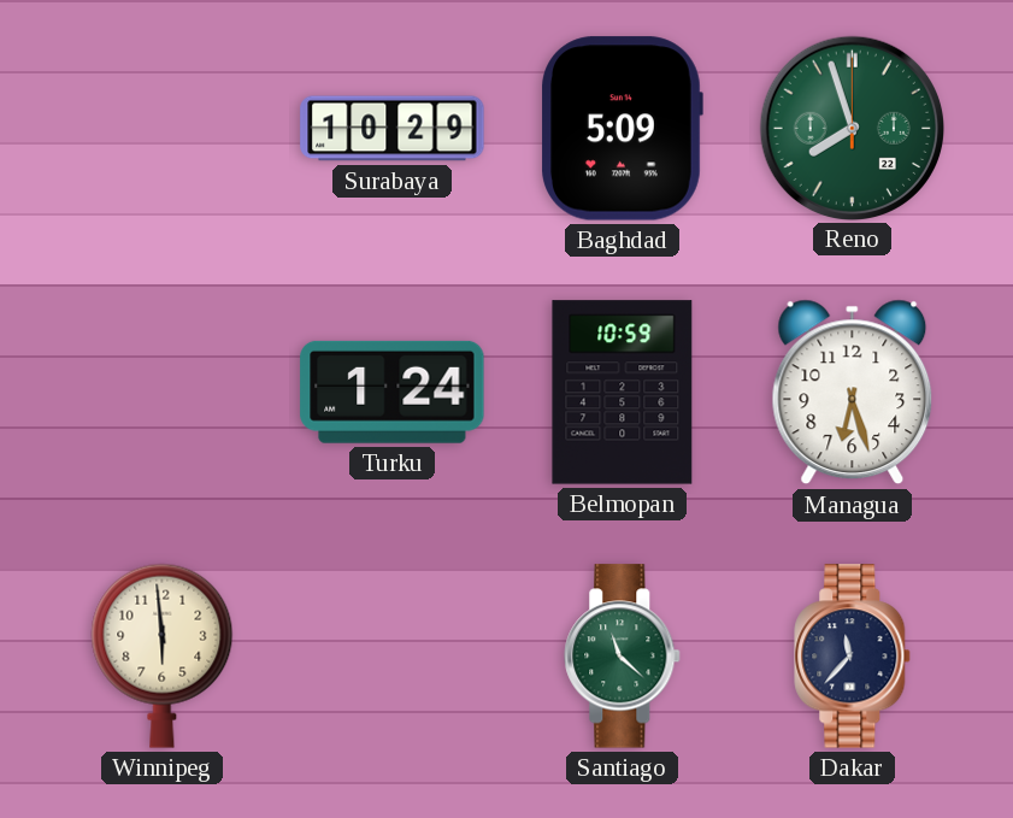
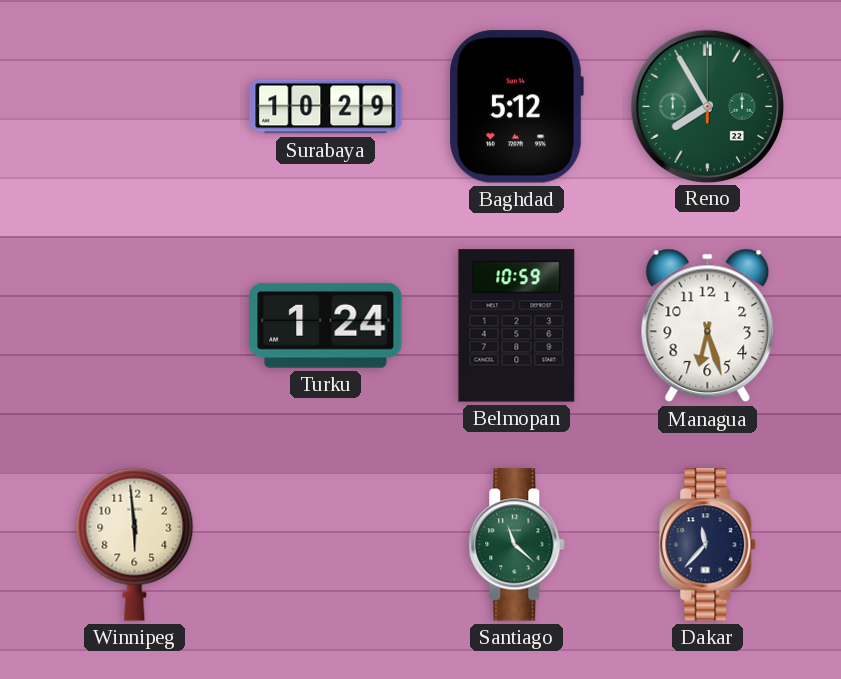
Baghdad: 5:09 -> 5:12 (516, 107)
Reno: 7:57 -> 7:55 (707, 106)
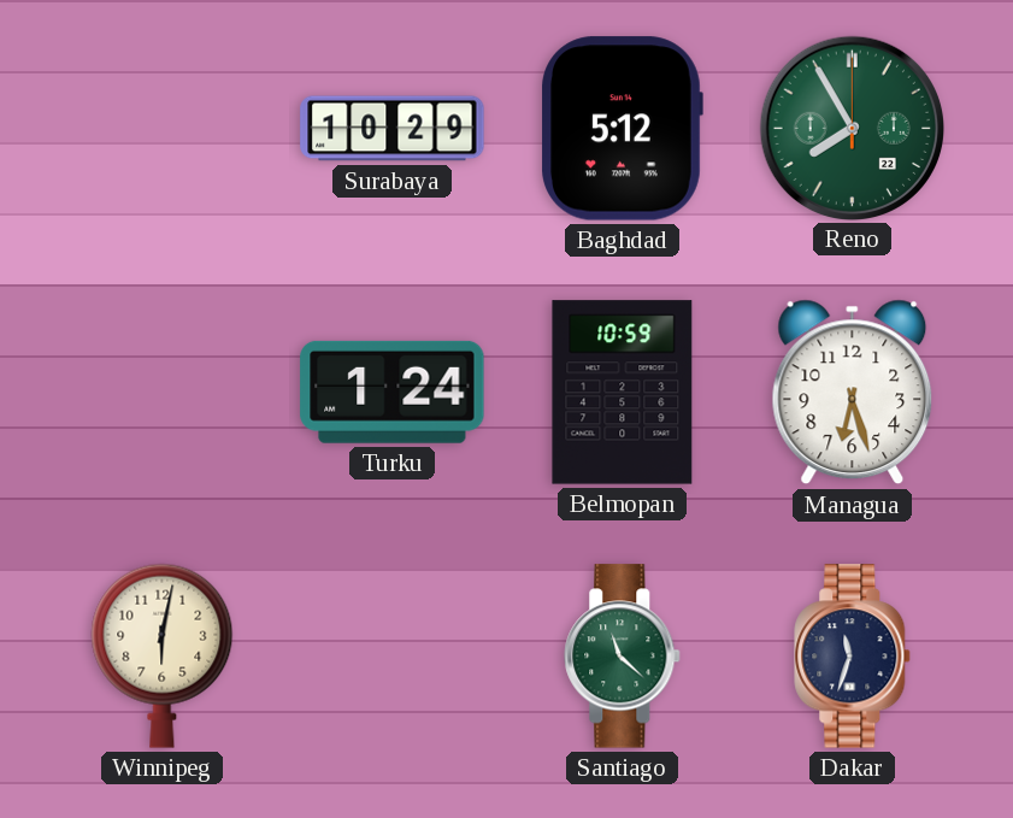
Winnipeg: 5:59 -> 6:02 (163, 655)
Dakar: 11:37 -> 11:33 (853, 657)
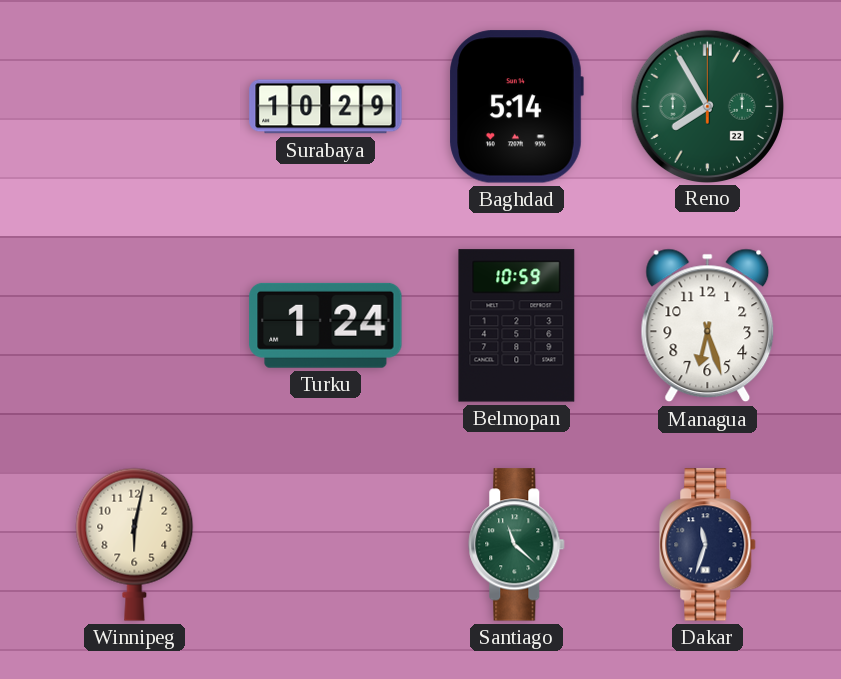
Baghdad: 5:12 -> 5:14 (516, 107)
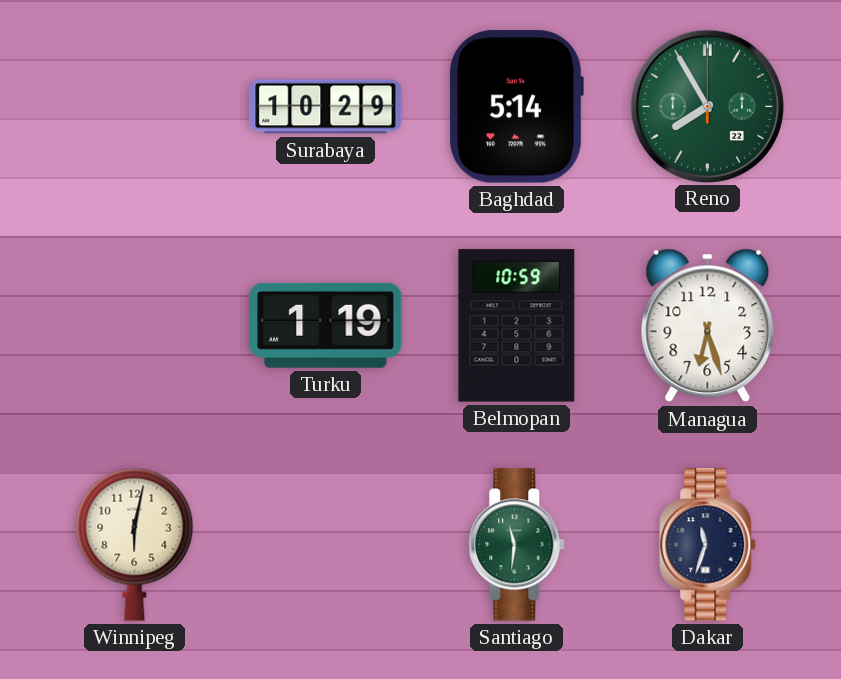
Turku: 1:24 -> 1:19 (326, 325)
Santiago: 11:22 -> 11:31 (517, 545)
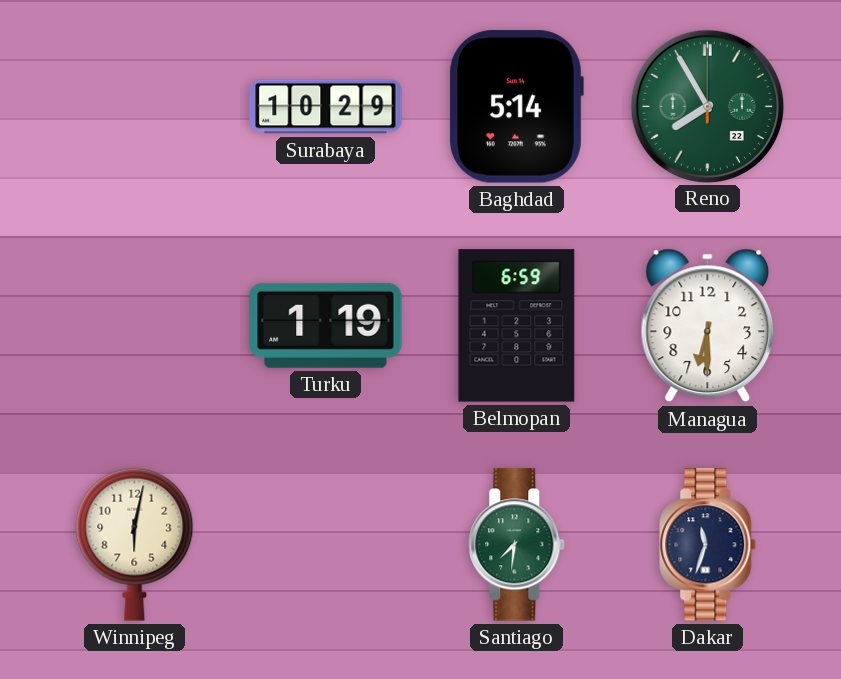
Belmopan: 10:59 -> 6:59 (517, 326)
Managua: 6:27 -> 6:30 (708, 326)
Santiago: 11:31 -> 7:31 (517, 545)
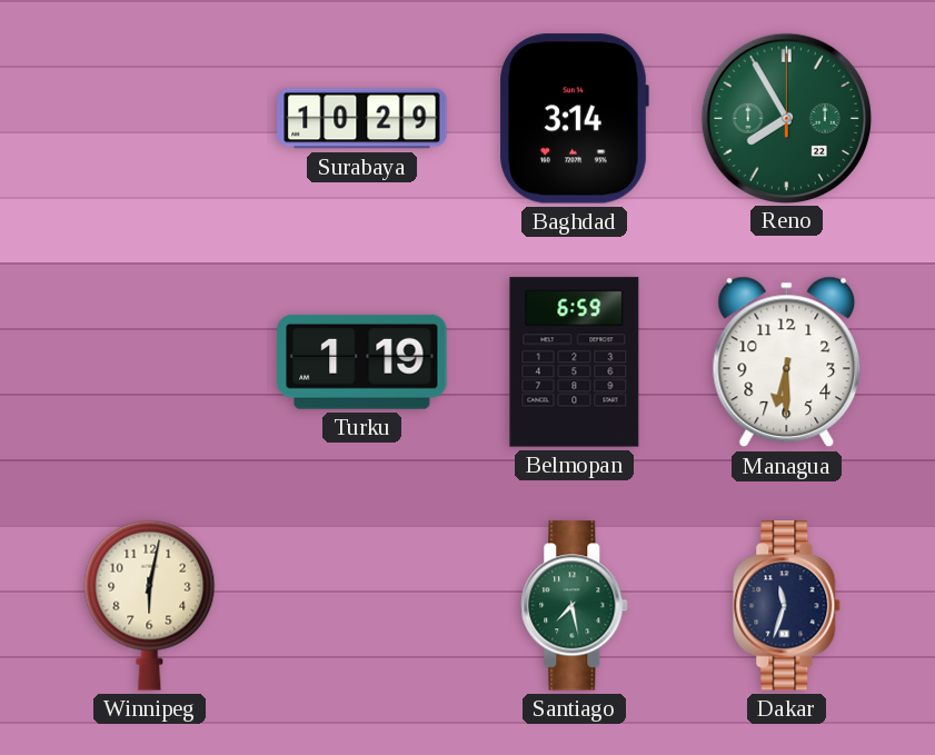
Baghdad: 5:14 -> 3:14 (574, 119)
Santiago: 7:31 -> 7:28 (575, 606)
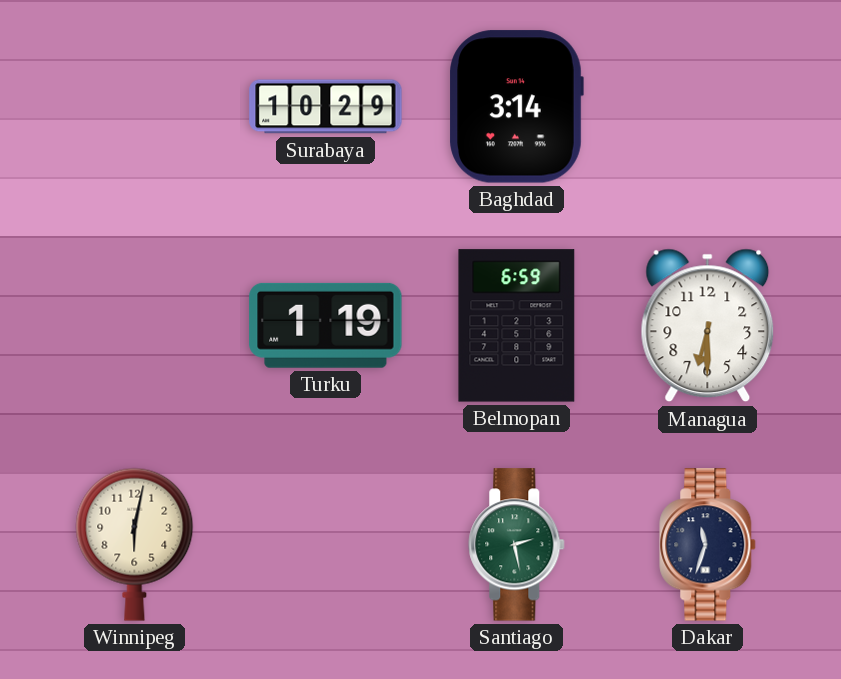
Reno: 7:55 -> none (786, 118)
Santiago: 7:28 -> 2:28 (517, 545)
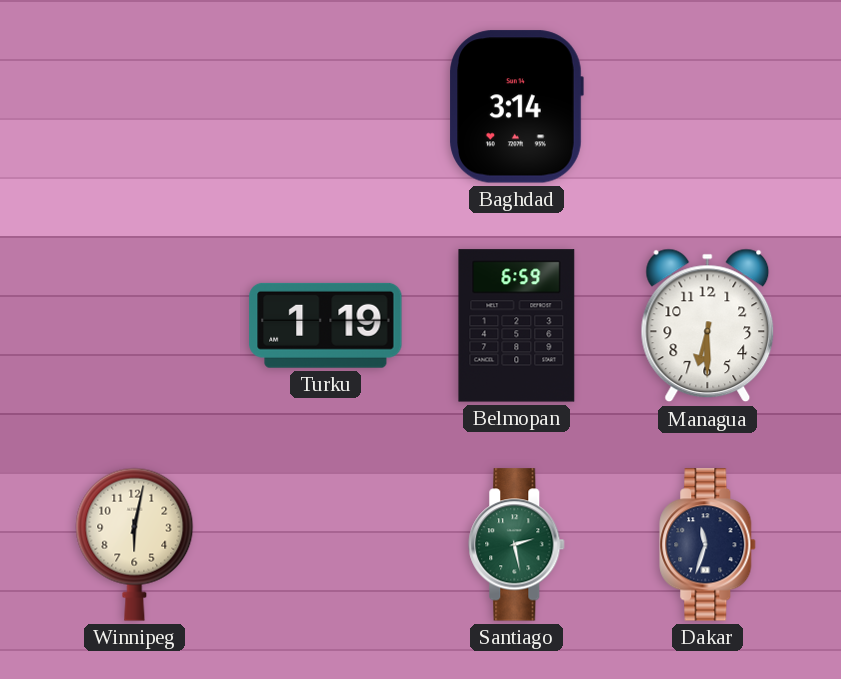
Surabaya: 10:29 -> none (326, 107)
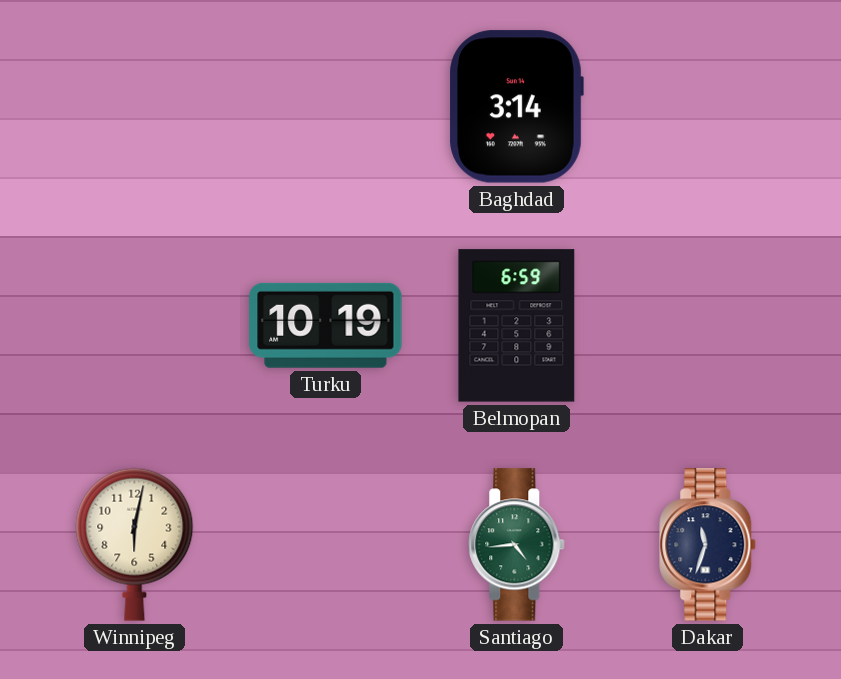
Turku: 1:19 -> 10:19 (326, 325)
Managua: 6:30 -> none (708, 326)
Santiago: 2:28 -> 4:44 (517, 545)
